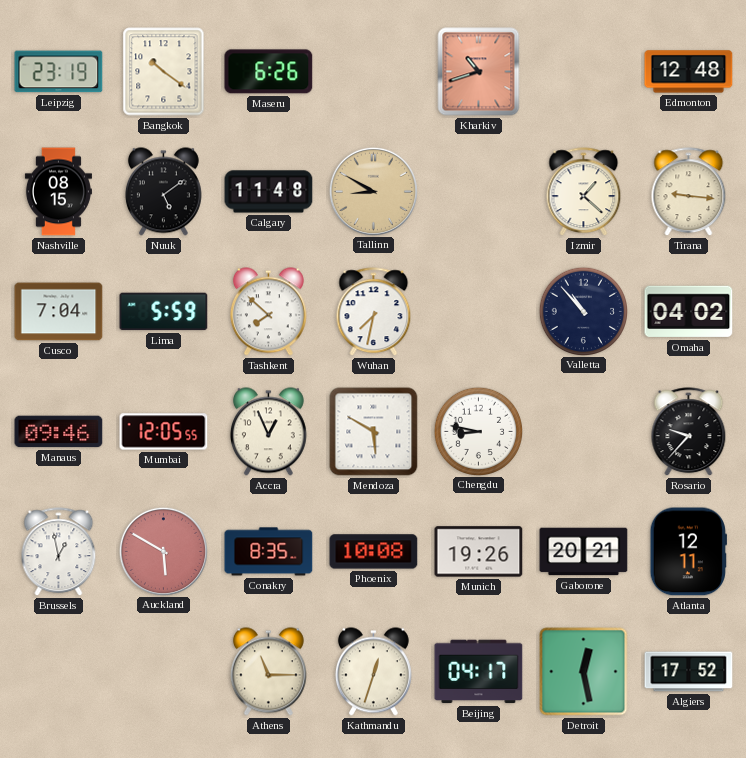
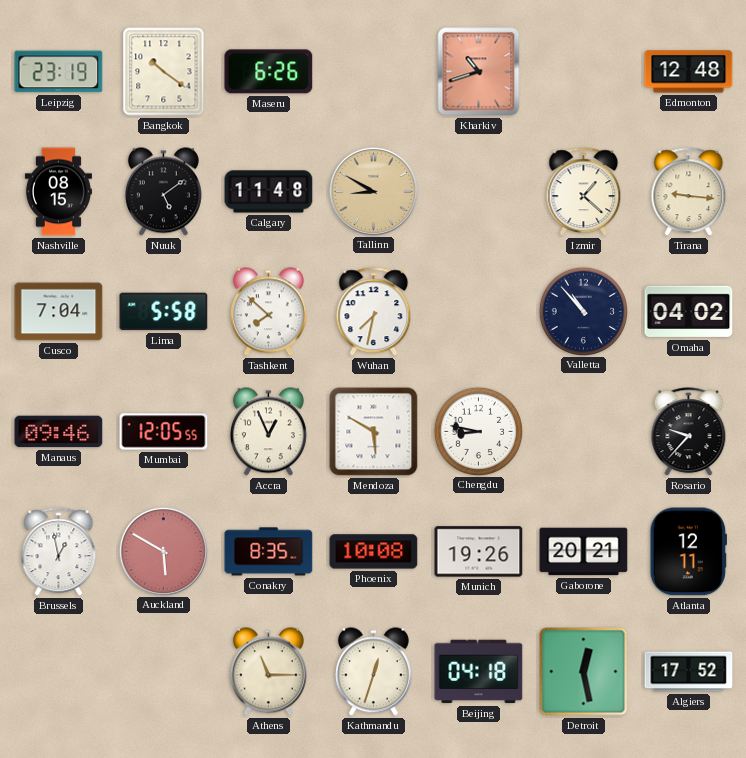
Lima: 5:59 -> 5:58 (164, 312)
Beijing: 04:17 -> 04:18 (479, 672)
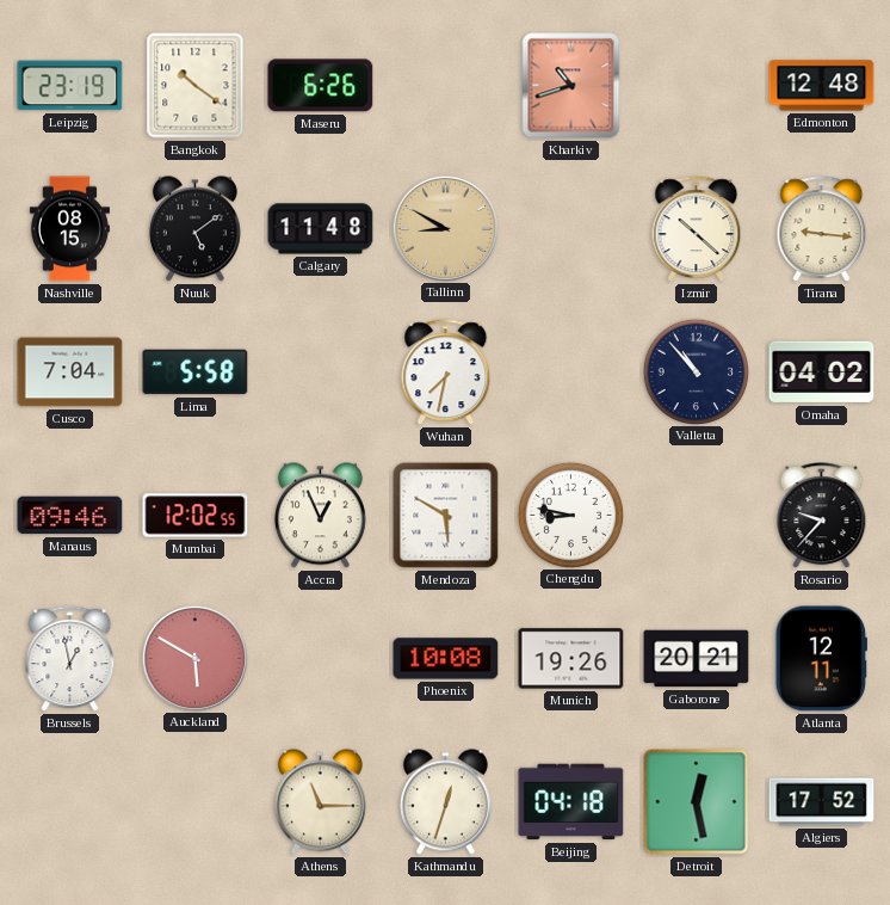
Izmir: 1:22 -> 10:22 (697, 229)
Tashkent: 7:52 -> none (268, 312)
Mumbai: 12:05 -> 12:02 (196, 516)
Conakry: 8:35 -> none (269, 552)
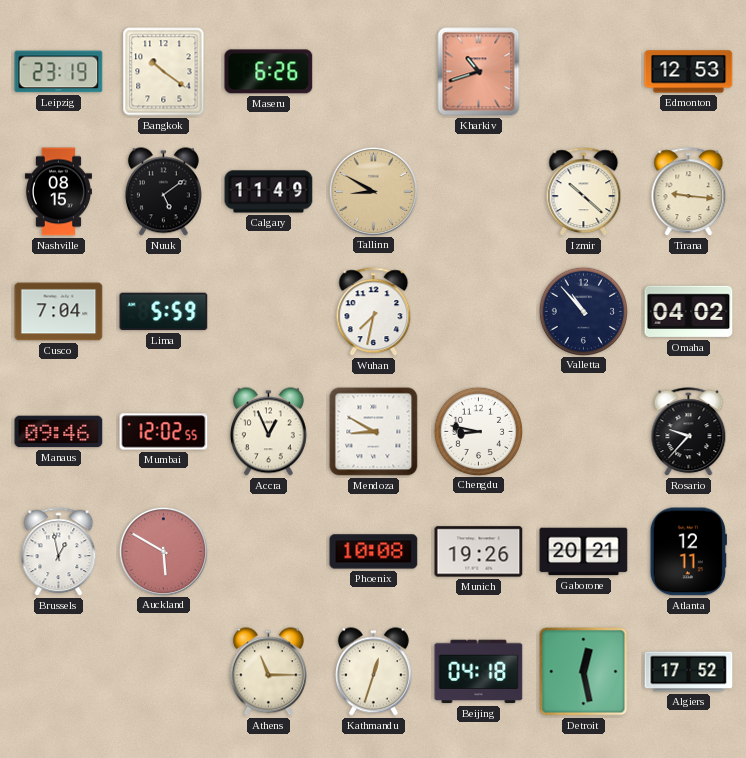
Edmonton: 12:48 -> 12:53 (689, 72)
Calgary: 11:48 -> 11:49 (269, 192)
Lima: 5:58 -> 5:59 (164, 312)
Mendoza: 5:50 -> 8:50 (374, 432)
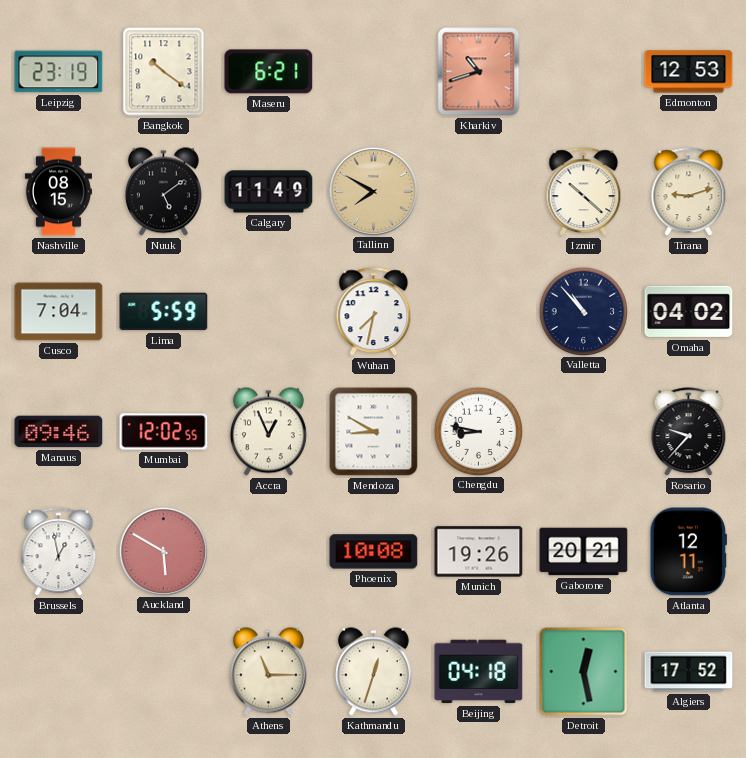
Maseru: 6:26 -> 6:21 (269, 72)
Tallinn: 8:50 -> 7:50 (373, 191)
Tirana: 9:16 -> 9:12 (689, 192)
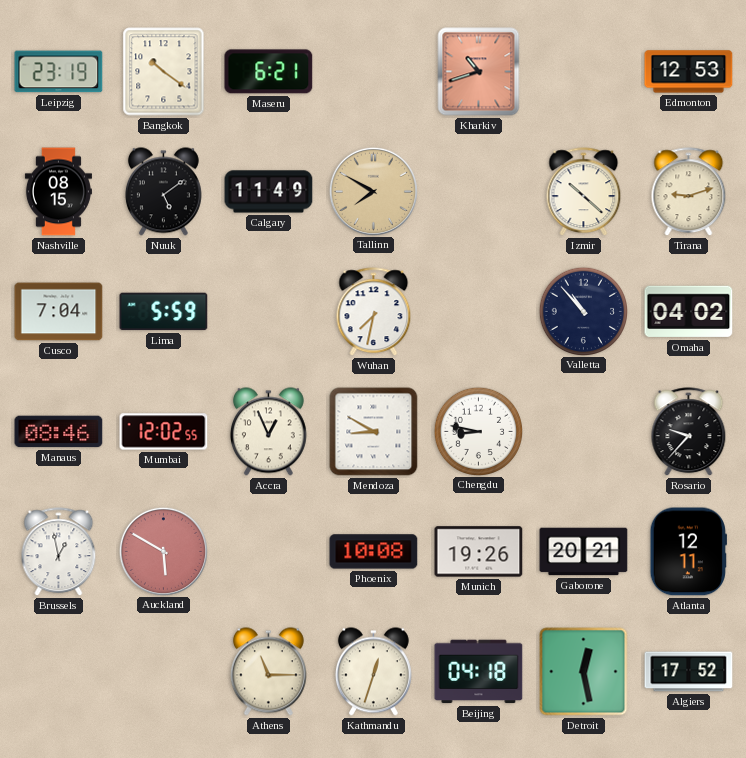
Manaus: 09:46 -> 08:46 (59, 432)
